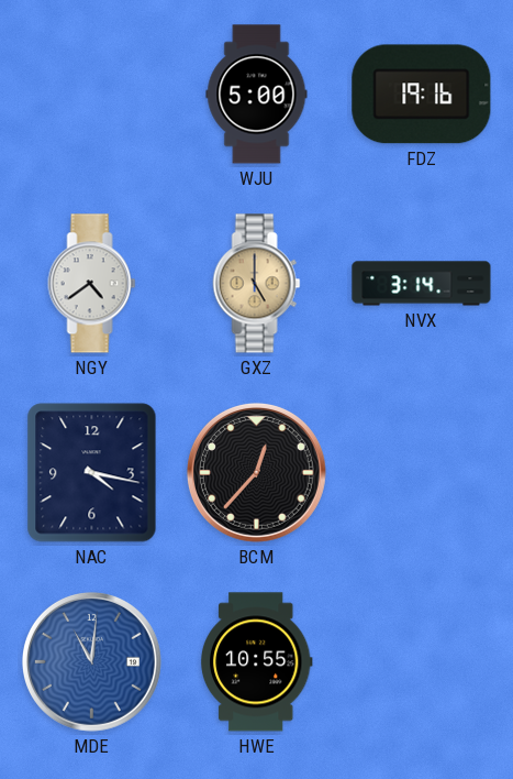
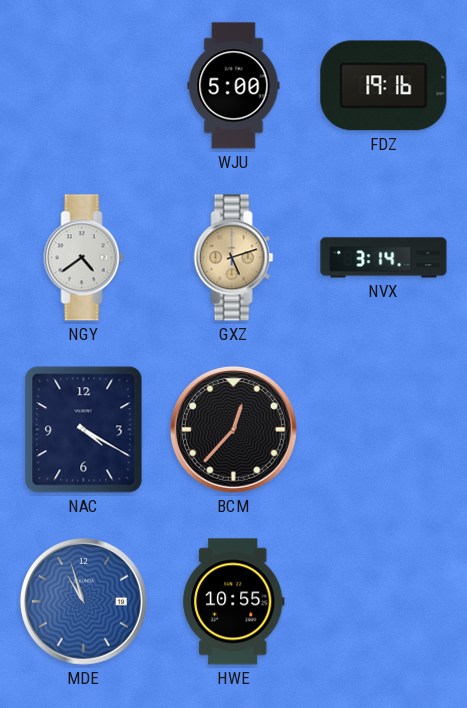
GXZ: 5:00 -> 5:12 (234, 258)
NAC: 4:17 -> 4:20 (84, 430)
MDE: 11:01 -> 10:57 (83, 601)
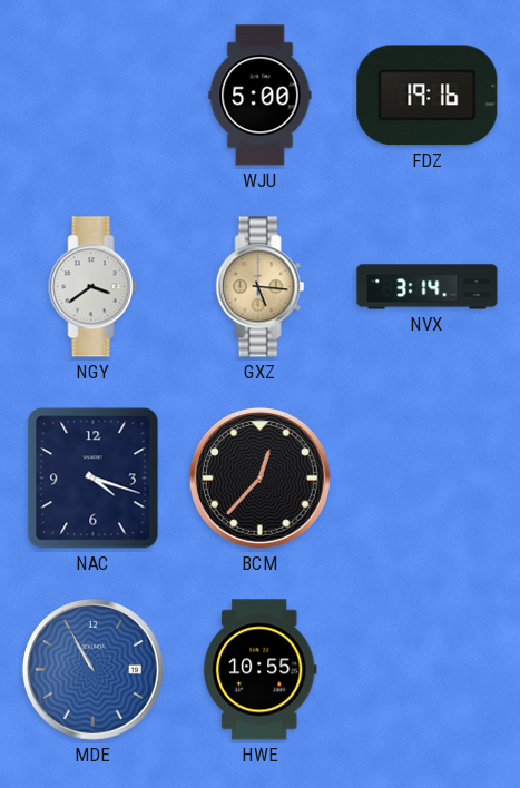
NGY: 4:39 -> 3:39 (94, 287)
GXZ: 5:12 -> 5:16 (261, 287)
NAC: 4:20 -> 4:18 (94, 479)
MDE: 10:57 -> 10:55 (92, 669)
